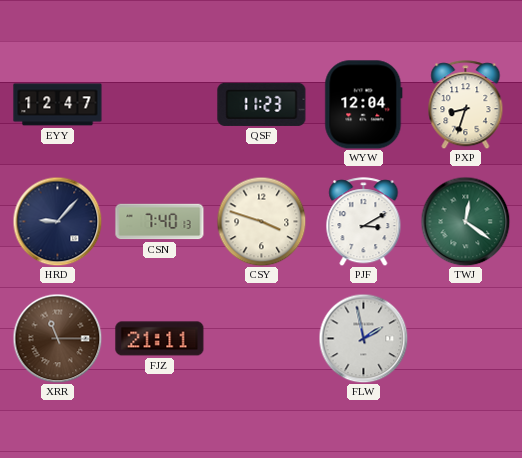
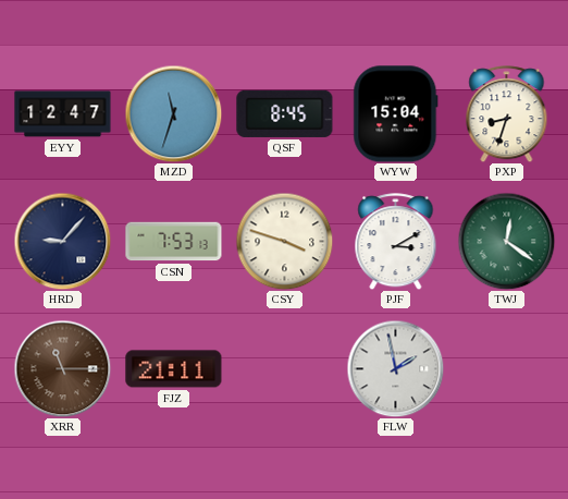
MZD: none -> 11:33 (173, 113)
QSF: 11:23 -> 8:45 (285, 113)
WYW: 12:04 -> 15:04 (396, 114)
CSN: 7:40 -> 7:53 (174, 242)
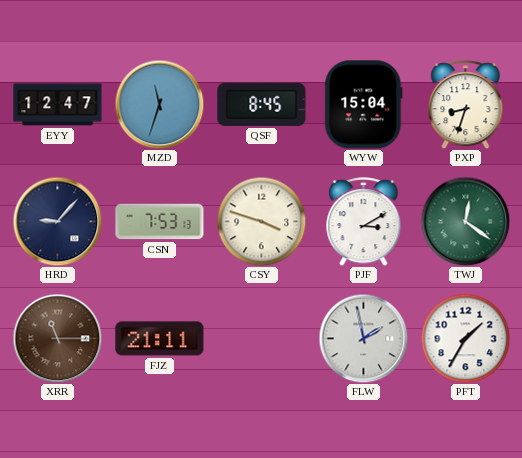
PFT: none -> 1:35 (465, 338)
